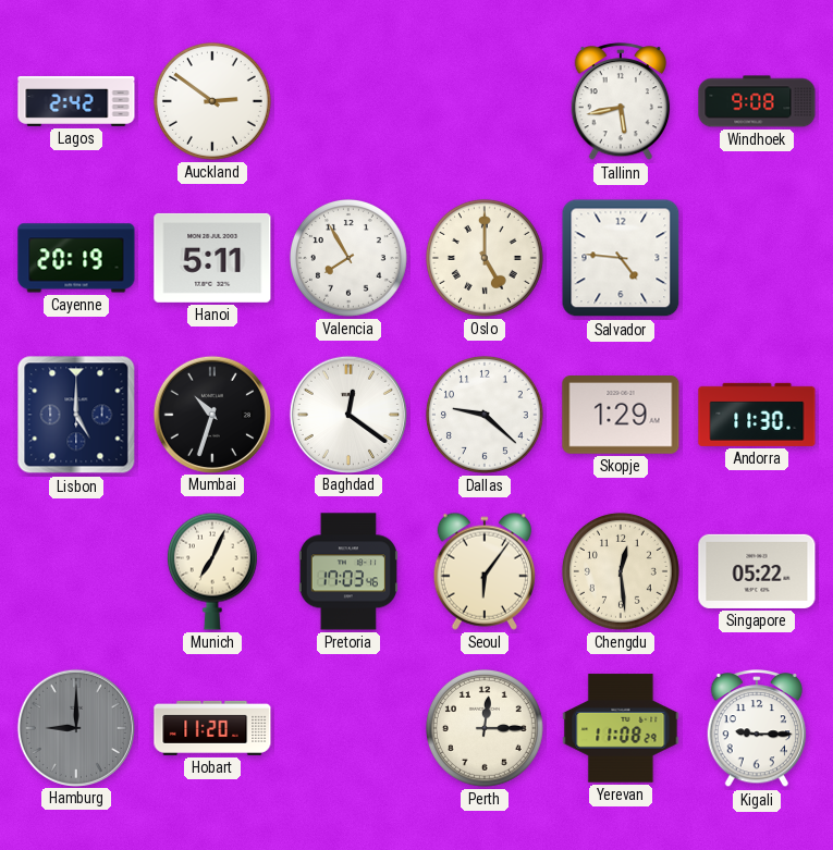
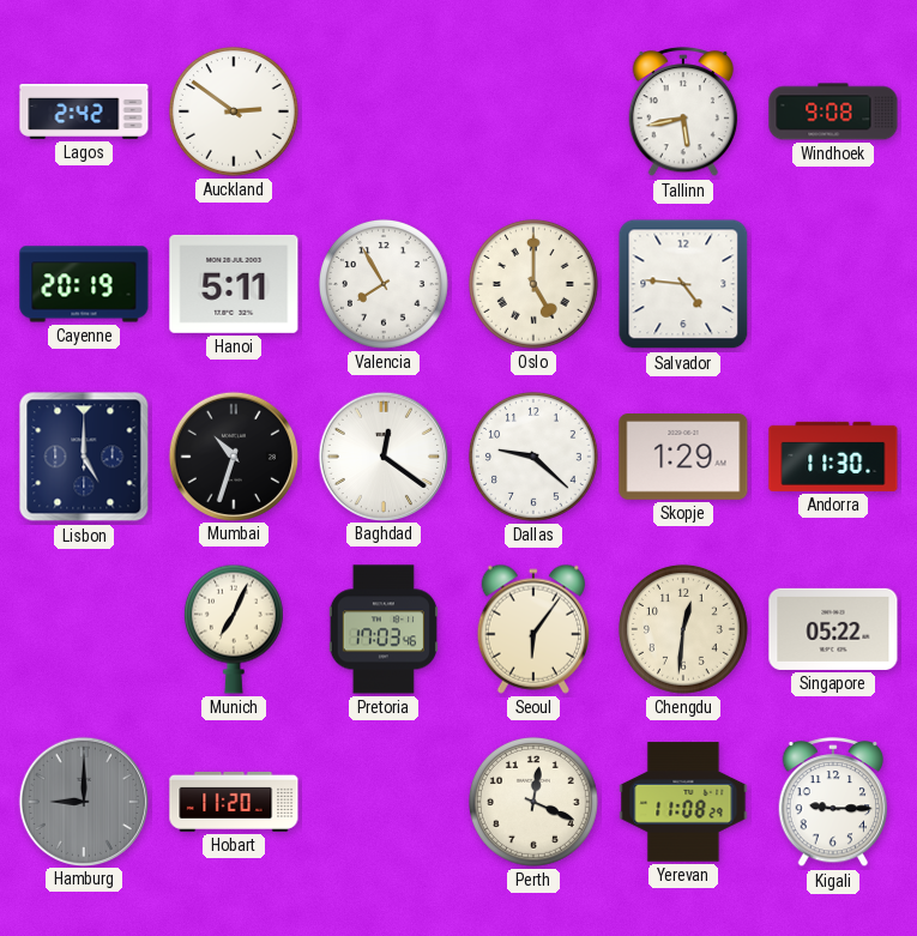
Chengdu: 12:29 -> 12:31 (683, 629)
Perth: 12:15 -> 12:19 (533, 802)
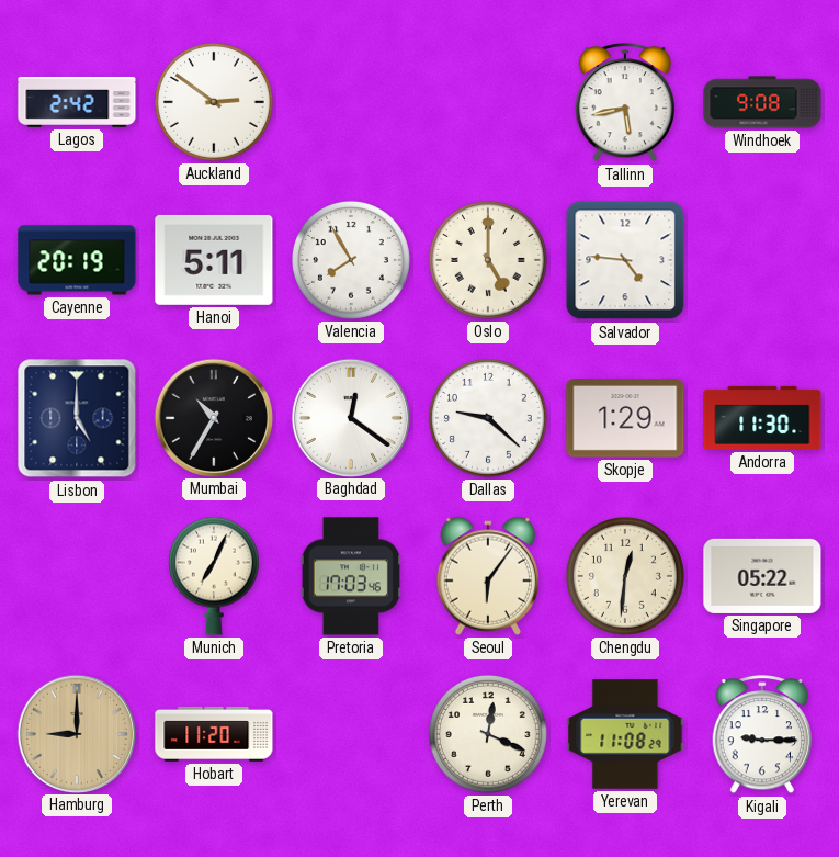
Mumbai: 10:33 -> 10:35 (213, 417)
Hamburg dial: grey -> champagne (76, 733)
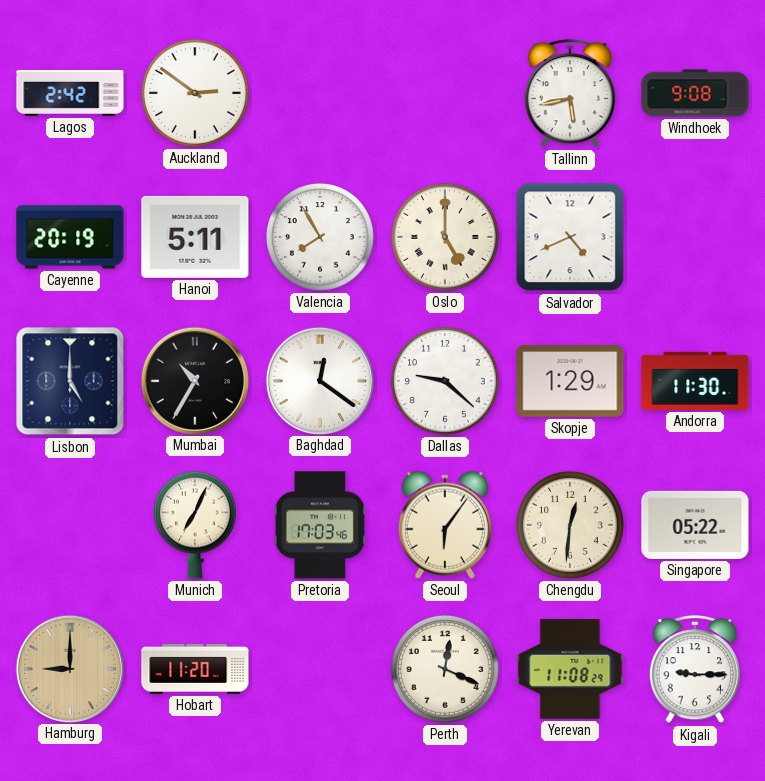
Salvador: 4:46 -> 4:41 (570, 237)
